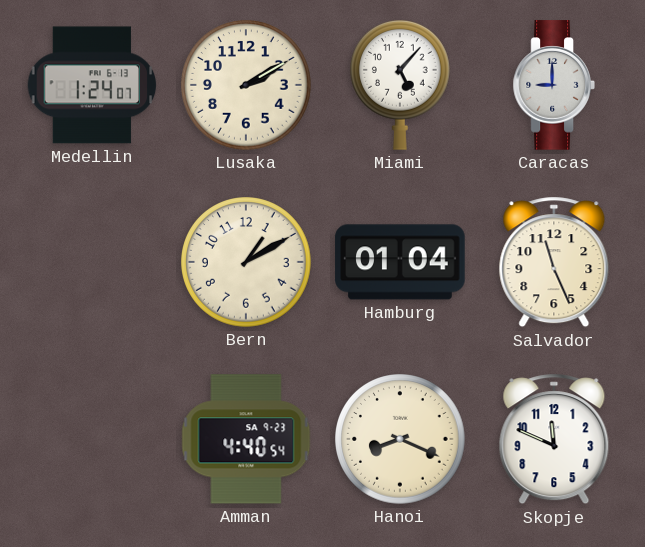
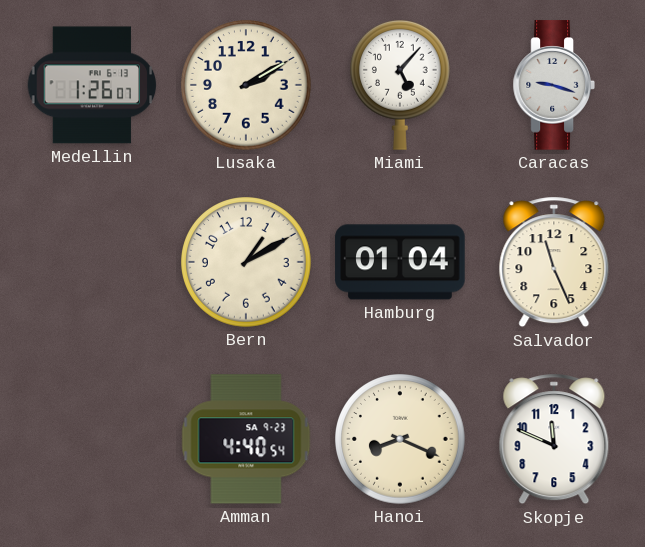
Medellin: 1:24 -> 1:26 (92, 85)
Caracas: 9:00 -> 9:18 (554, 85)
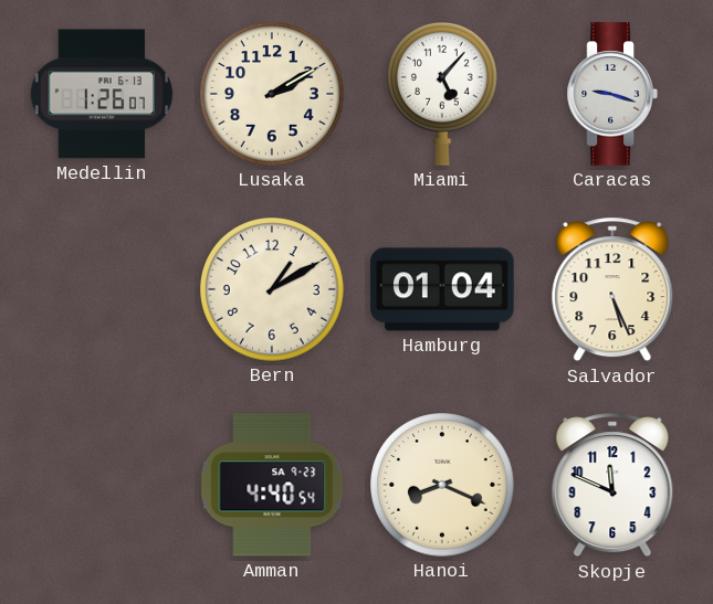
Salvador: 11:26 -> 5:26 (612, 289)
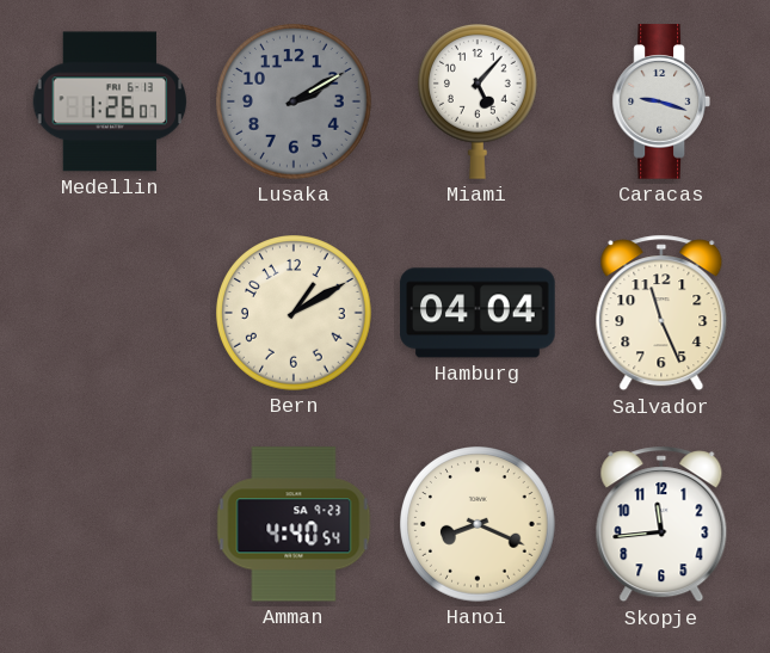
Lusaka dial: cream -> grey (294, 103)
Hamburg: 01:04 -> 04:04 (478, 313)
Salvador: 5:26 -> 11:26 (661, 313)
Skopje: 11:49 -> 11:44 (661, 524)
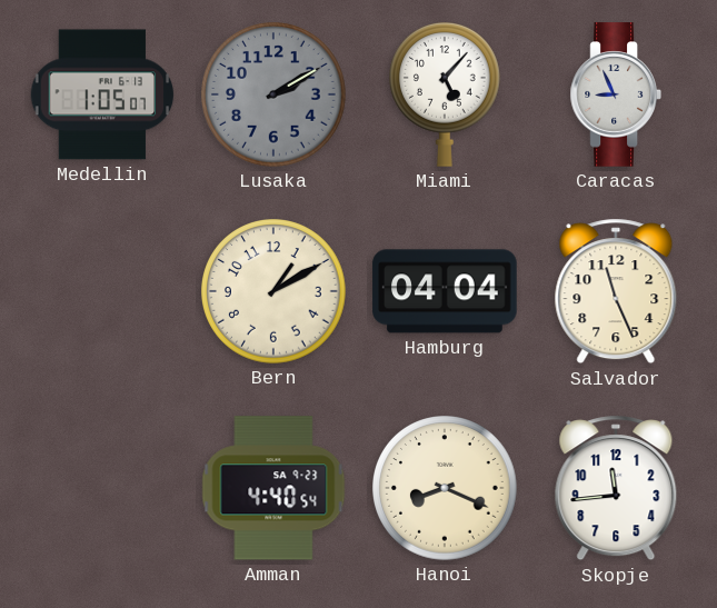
Medellin: 1:26 -> 1:05 (102, 94)
Caracas: 9:18 -> 8:56 (616, 94)
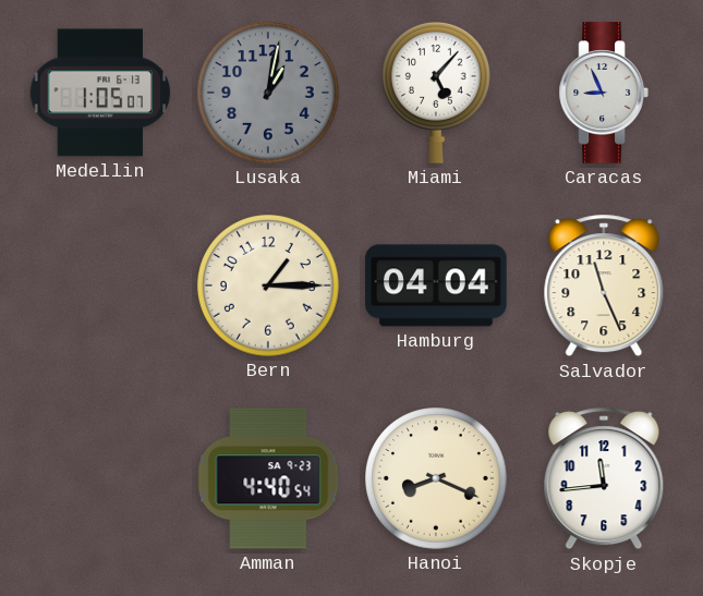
Lusaka: 2:10 -> 1:02 (268, 94)
Bern: 1:10 -> 1:15 (268, 287)
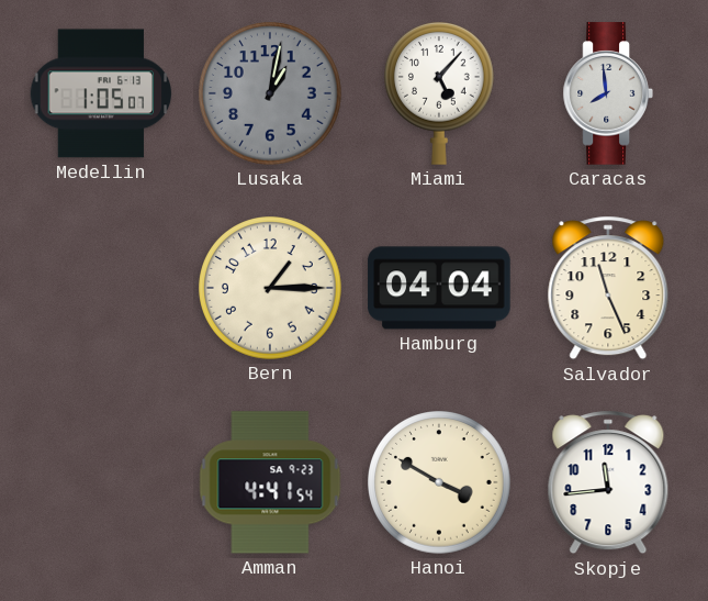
Caracas: 8:56 -> 7:59 (608, 93)
Amman: 4:40 -> 4:41 (270, 482)
Hanoi: 8:19 -> 3:50 (439, 483)
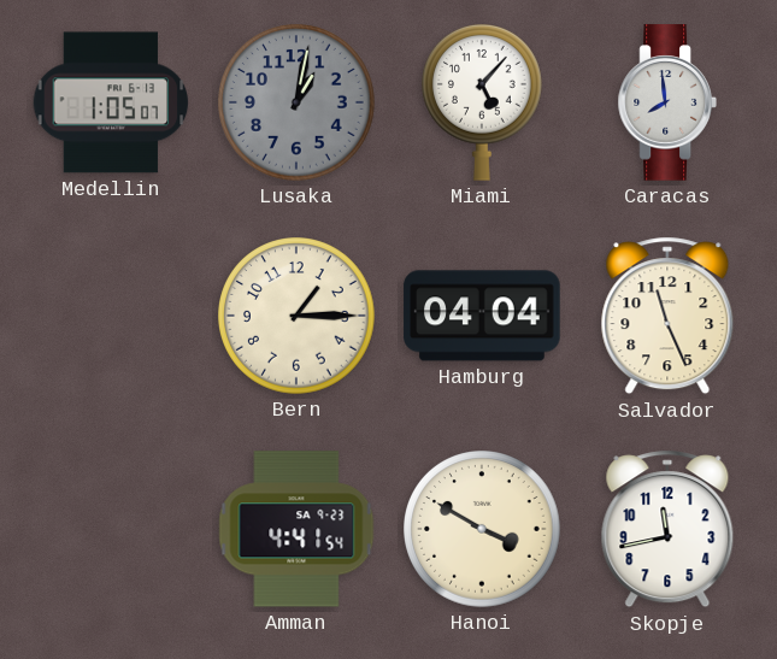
Skopje: 11:44 -> 11:43 (667, 529)
